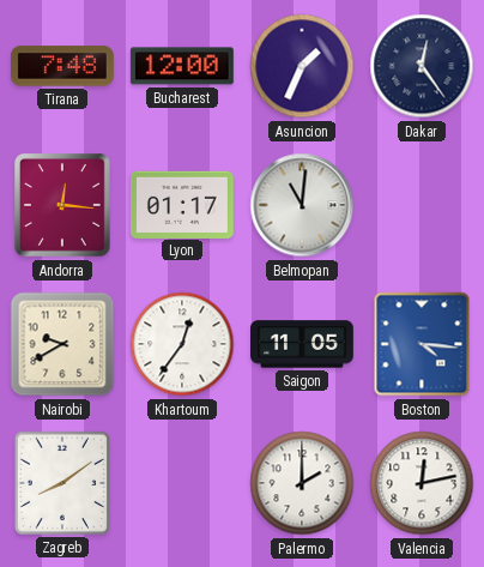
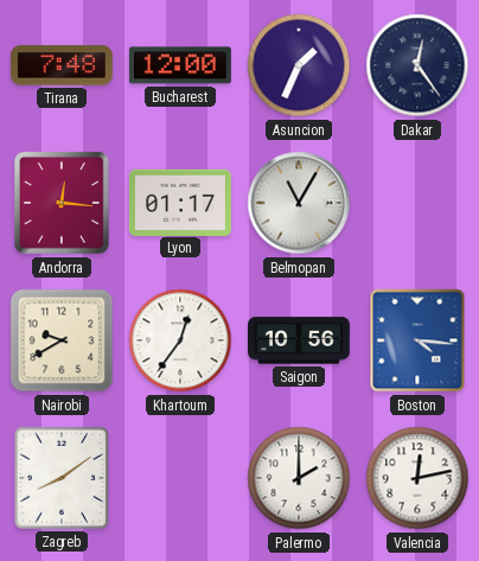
Belmopan: 11:01 -> 11:05 (299, 203)
Saigon: 11:05 -> 10:56 (300, 340)
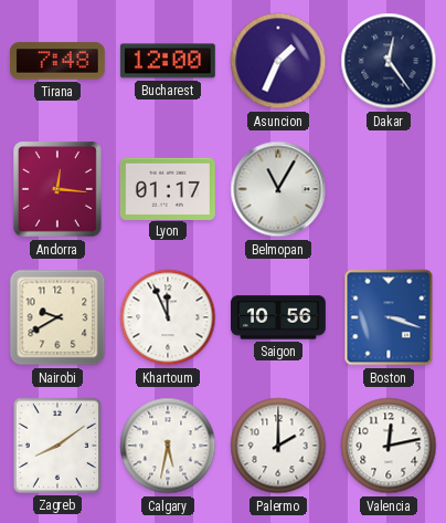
Khartoum: 12:36 -> 11:56 (168, 317)
Boston: 4:16 -> 3:18 (389, 317)
Calgary: none -> 5:32 (168, 446)
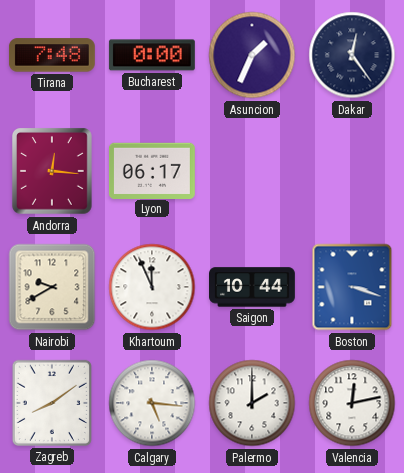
Bucharest: 12:00 -> 0:00 (152, 55)
Lyon: 01:17 -> 06:17 (152, 170)
Belmopan: 11:05 -> none (278, 189)
Saigon: 10:56 -> 10:44 (253, 287)
Calgary: 5:32 -> 5:16 (152, 403)
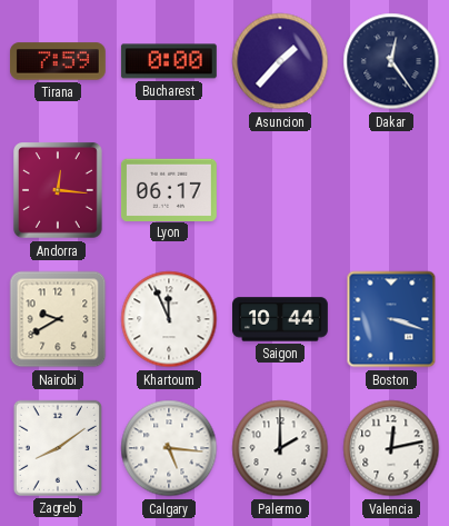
Tirana: 7:48 -> 7:59 (58, 61)
Asuncion: 1:34 -> 1:37 (280, 61)
